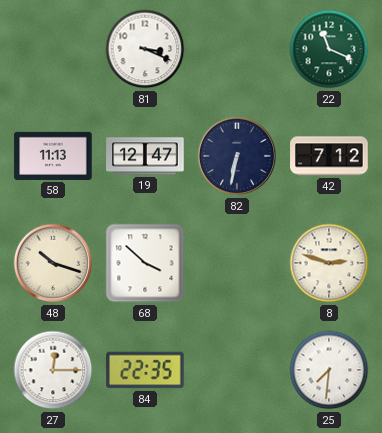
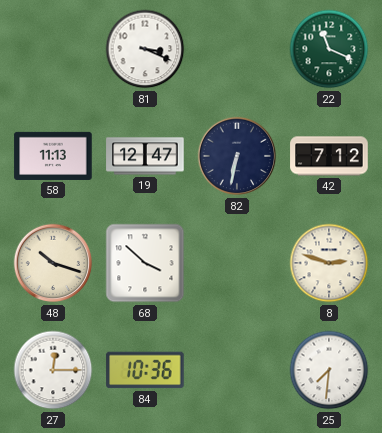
84: 22:35 -> 10:36 (145, 370)
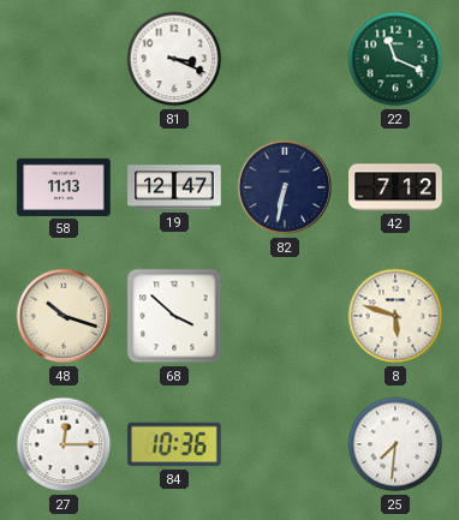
8: 2:48 -> 5:48 (395, 316)
